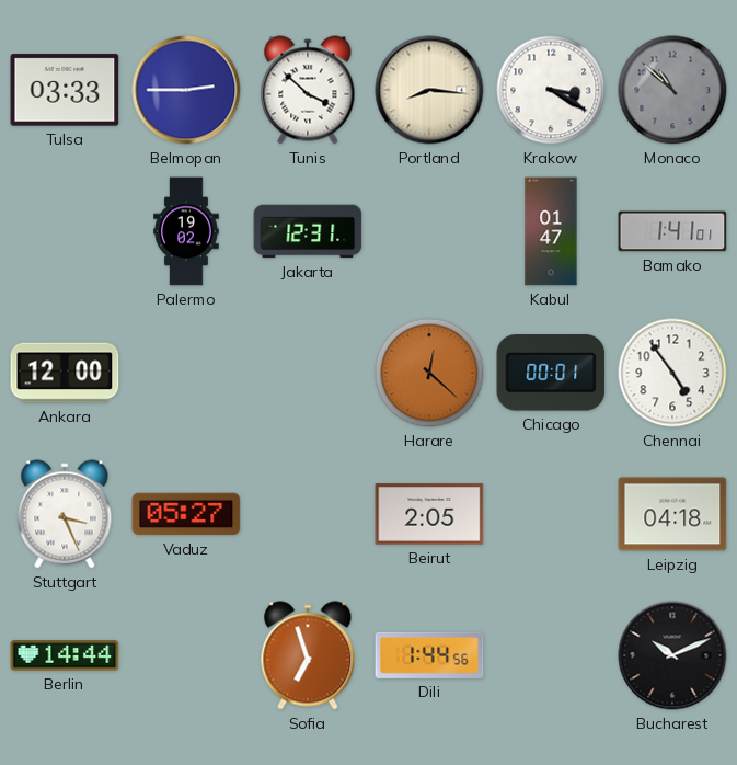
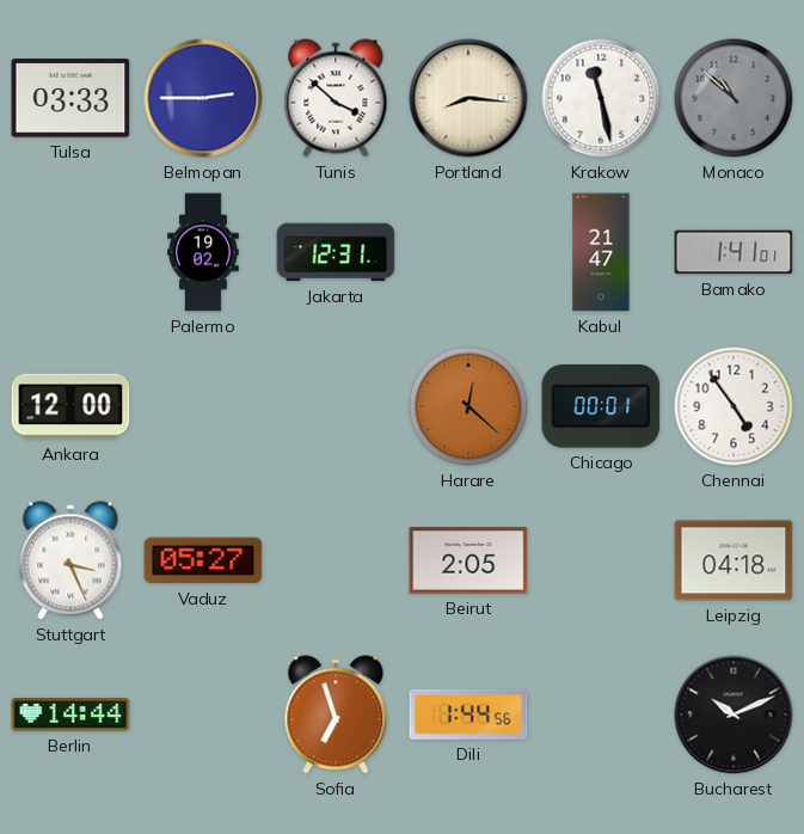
Krakow: 3:20 -> 11:28 (601, 98)
Kabul: 01:47 -> 21:47 (601, 252)
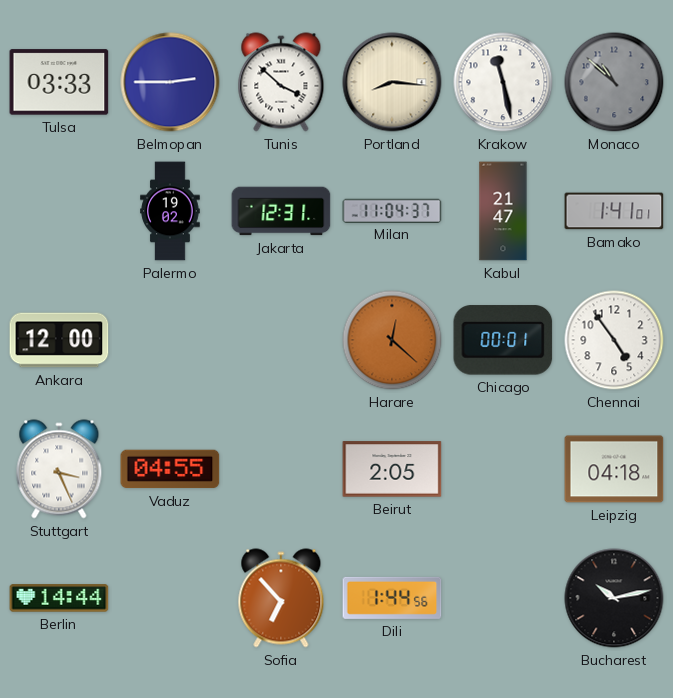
Milan: none -> 11:04 (392, 210)
Vaduz: 05:27 -> 04:55 (170, 469)
Sofia: 6:57 -> 6:53 (281, 598)
Bucharest: 10:11 -> 10:13 (614, 598)
